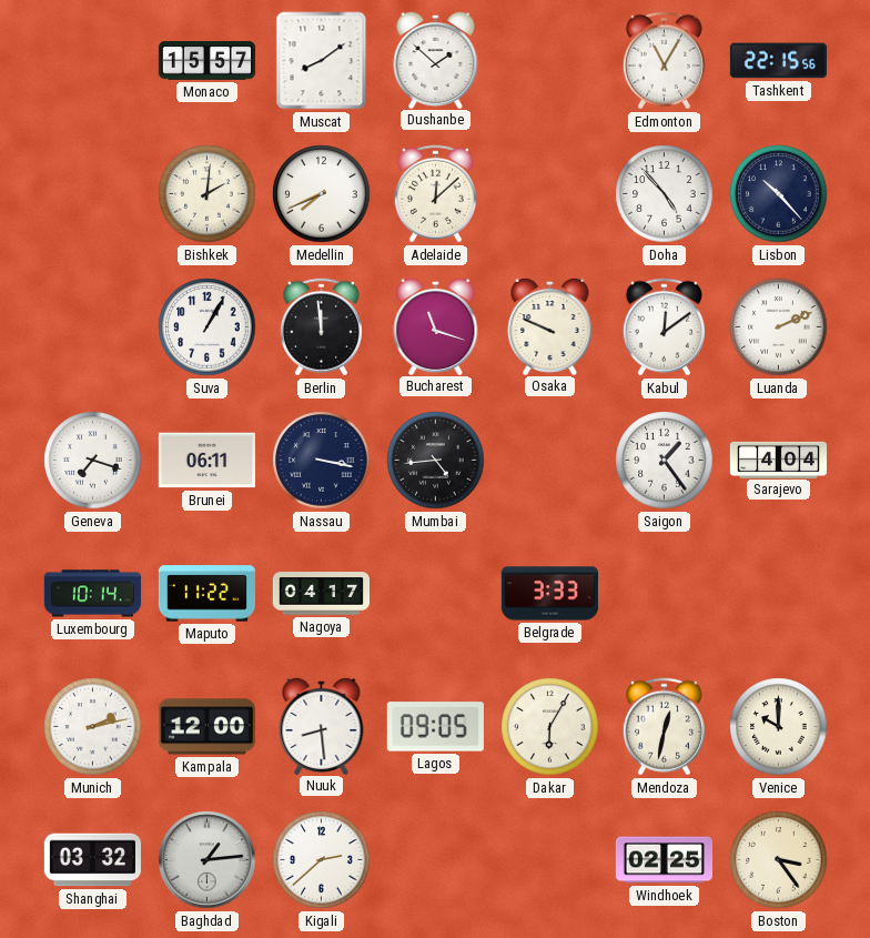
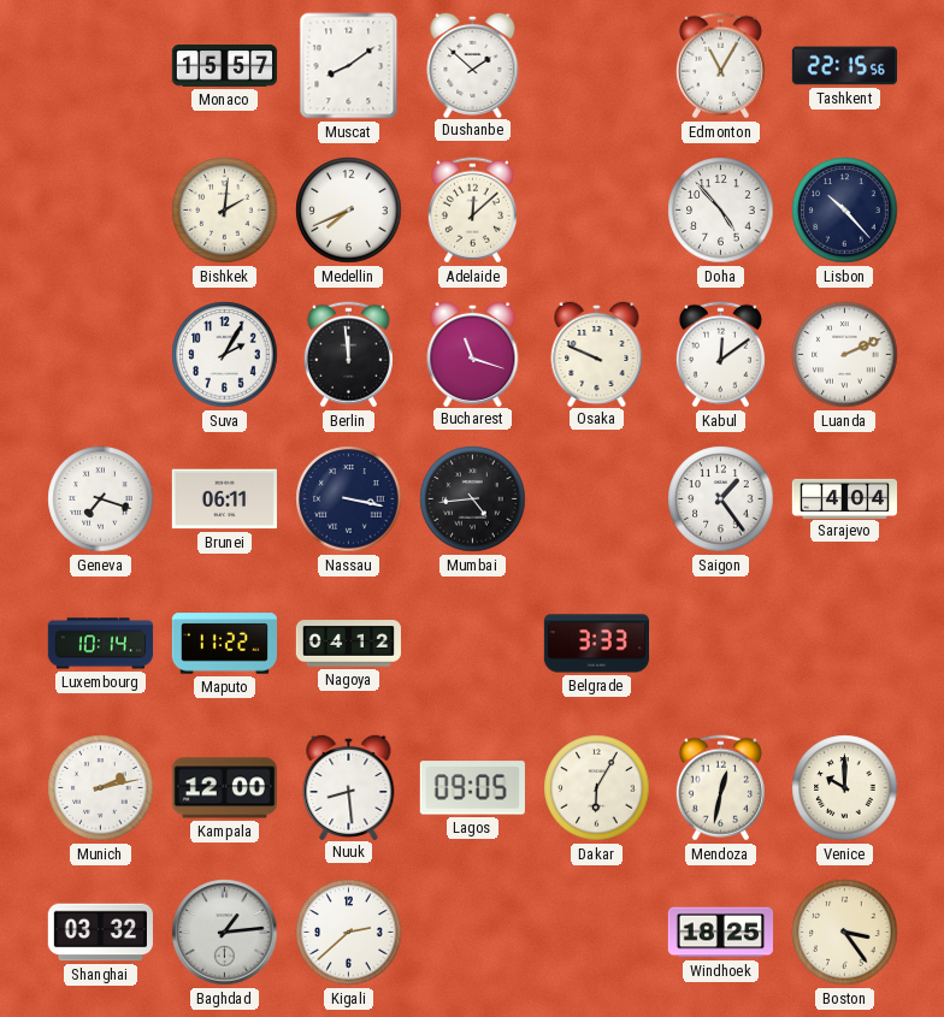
Suva: 1:05 -> 2:05 (225, 355)
Nagoya: 04:17 -> 04:12 (348, 644)
Windhoek: 02:25 -> 18:25 (720, 933)
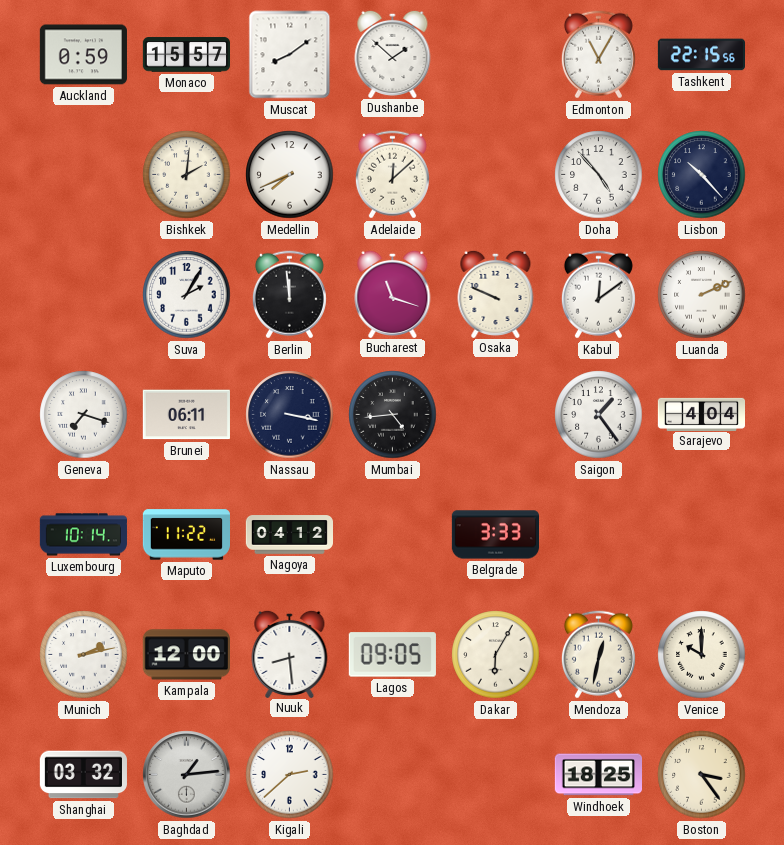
Auckland: none -> 0:59 (83, 55)
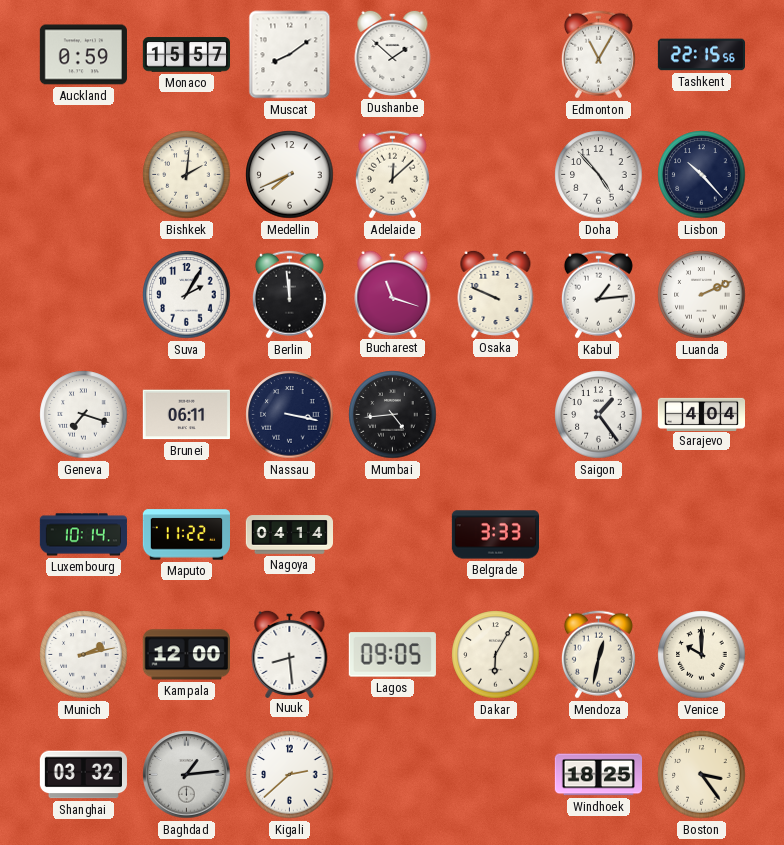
Kabul: 12:09 -> 1:14 (598, 295)
Nagoya: 04:12 -> 04:14 (289, 535)
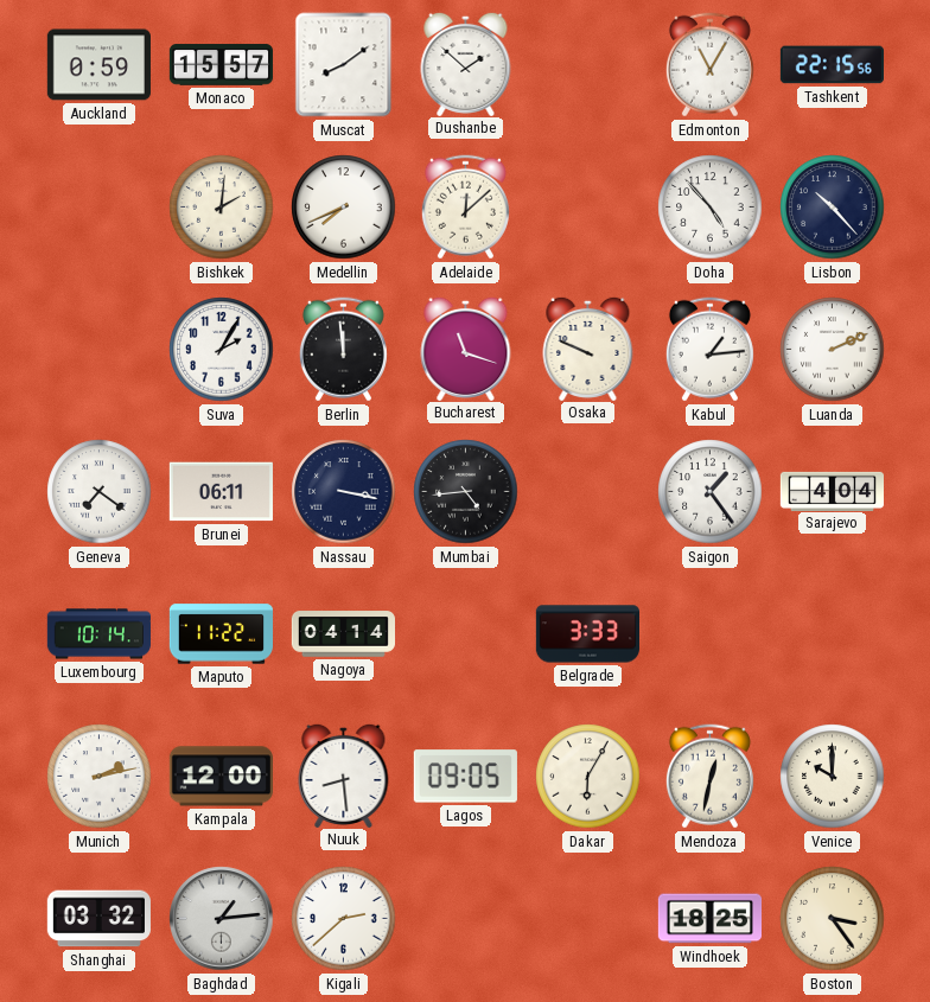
Geneva: 7:18 -> 7:21 (100, 492)
